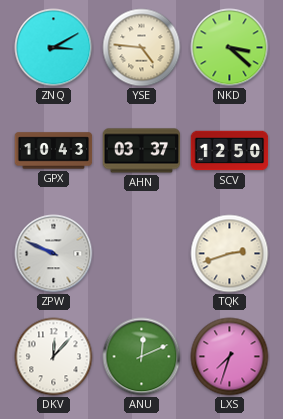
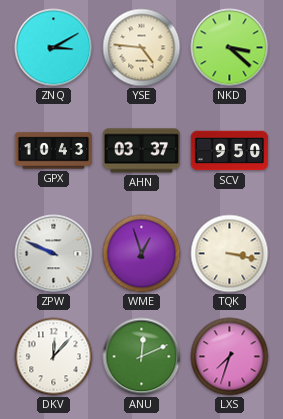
SCV: 12:50 -> 9:50 (230, 151)
WME: none -> 12:57 (142, 254)
TQK: 2:42 -> 3:17 (230, 254)
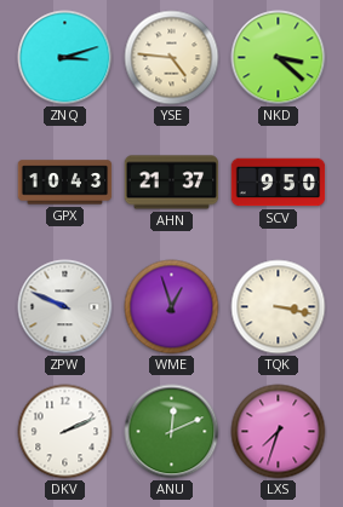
ZNQ: 3:10 -> 3:12 (65, 58)
AHN: 03:37 -> 21:37 (172, 183)
DKV: 12:07 -> 2:11 (65, 432)
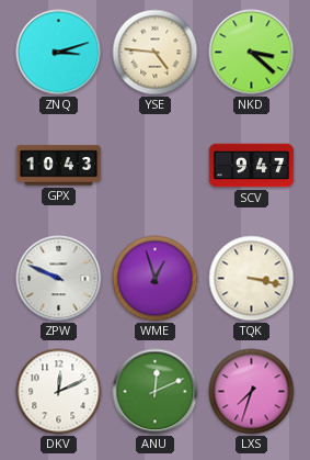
AHN: 21:37 -> none (172, 183)
SCV: 9:50 -> 9:47 (252, 166)
DKV: 2:11 -> 12:11 (59, 392)
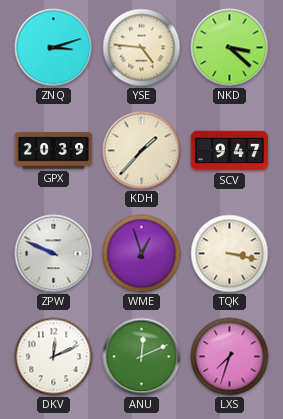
GPX: 10:43 -> 20:39 (54, 151)
KDH: none -> 1:37 (142, 151)
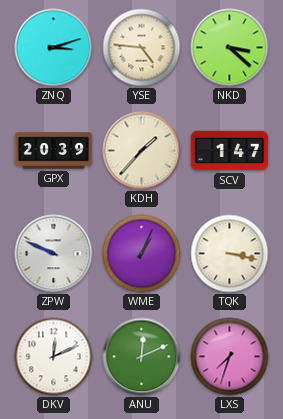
SCV: 9:47 -> 1:47 (230, 151)
WME: 12:57 -> 1:04 (142, 254)
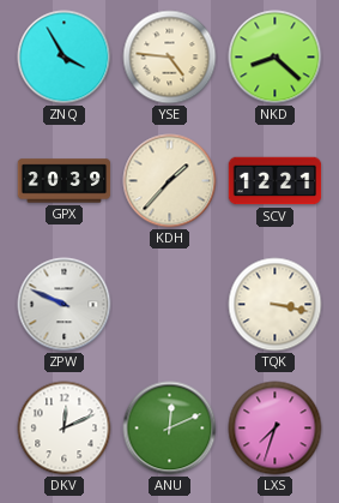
ZNQ: 3:12 -> 3:55 (65, 58)
NKD: 3:22 -> 8:22 (276, 58)
SCV: 1:47 -> 12:21 (276, 181)
WME: 1:04 -> none (142, 254)
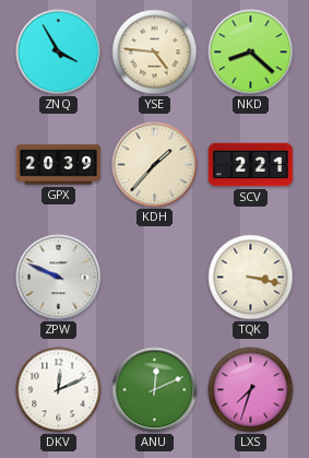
SCV: 12:21 -> 2:21 (251, 165)
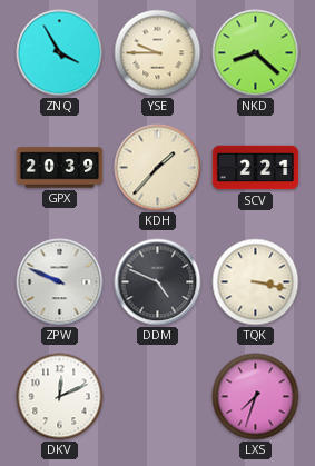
YSE: 4:46 -> 9:45 (158, 53)
DDM: none -> 4:49 (158, 282)
ANU: 12:11 -> none (155, 390)
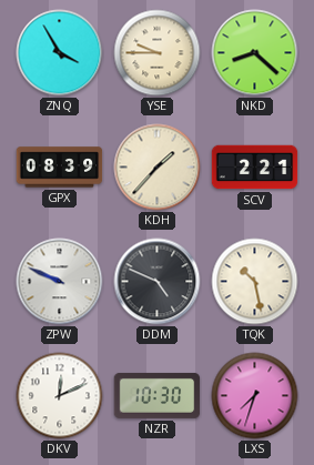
GPX: 20:39 -> 08:39 (60, 168)
TQK: 3:17 -> 10:28 (255, 282)
NZR: none -> 10:30 (158, 395)
